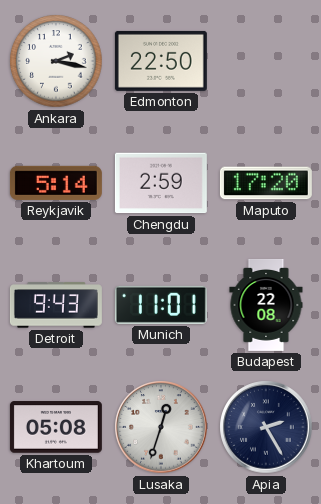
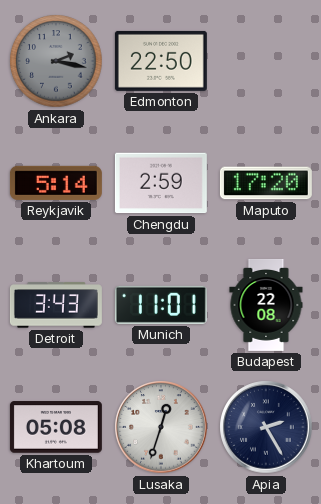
Ankara dial: white -> grey (56, 61)
Detroit: 9:43 -> 3:43 (56, 305)
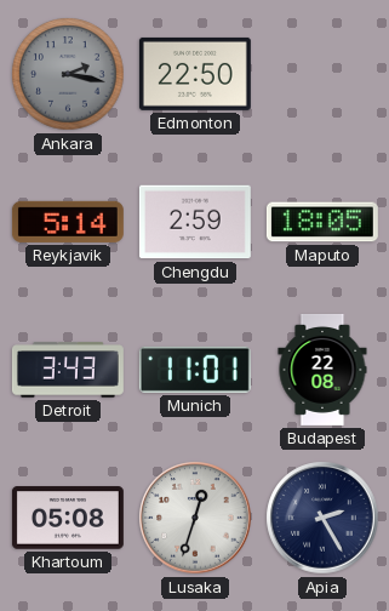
Maputo: 17:20 -> 18:05 (322, 222)
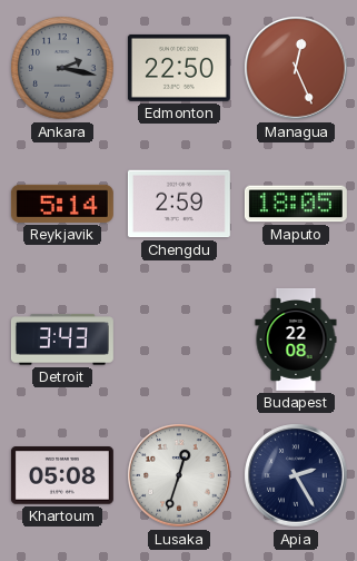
Managua: none -> 12:26 (296, 68)
Munich: 11:01 -> none (195, 370)
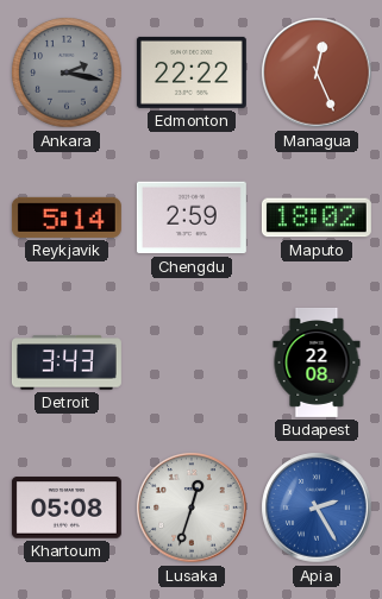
Edmonton: 22:50 -> 22:22 (192, 72)
Maputo: 18:05 -> 18:02 (317, 217)
Apia dial: navy -> blue (317, 507)
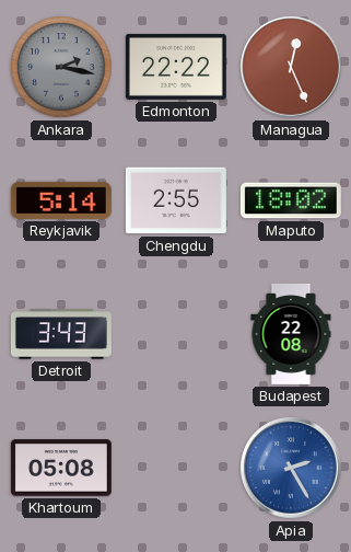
Chengdu: 2:59 -> 2:55 (176, 200)
Lusaka: 12:33 -> none (192, 507)
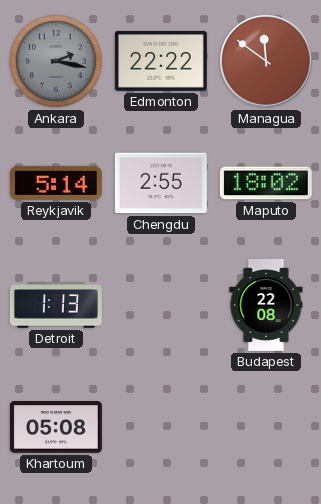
Managua: 12:26 -> 11:51 (266, 61)
Detroit: 3:43 -> 1:13 (56, 305)
Apia: 2:25 -> none (291, 468)
